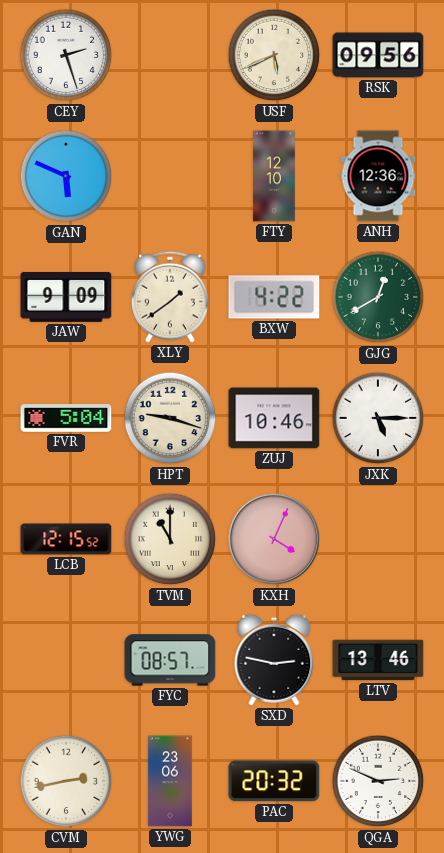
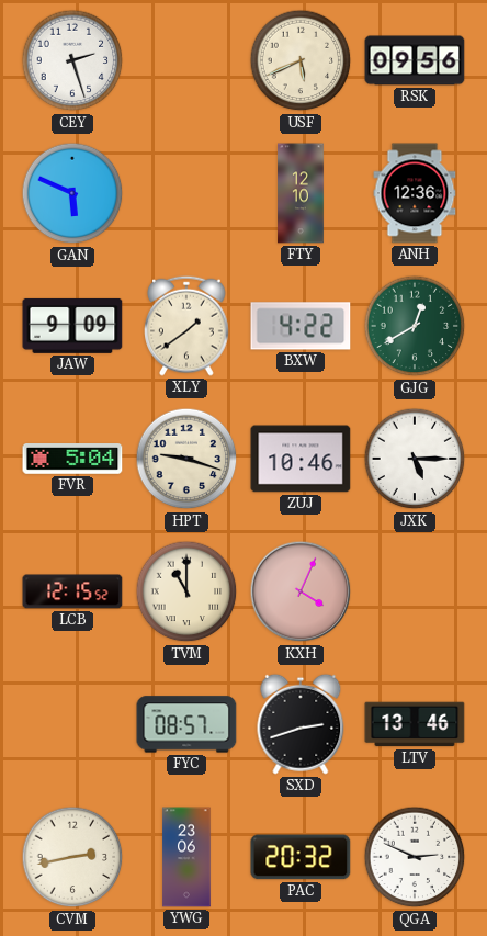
SXD: 2:47 -> 2:42 (301, 724)
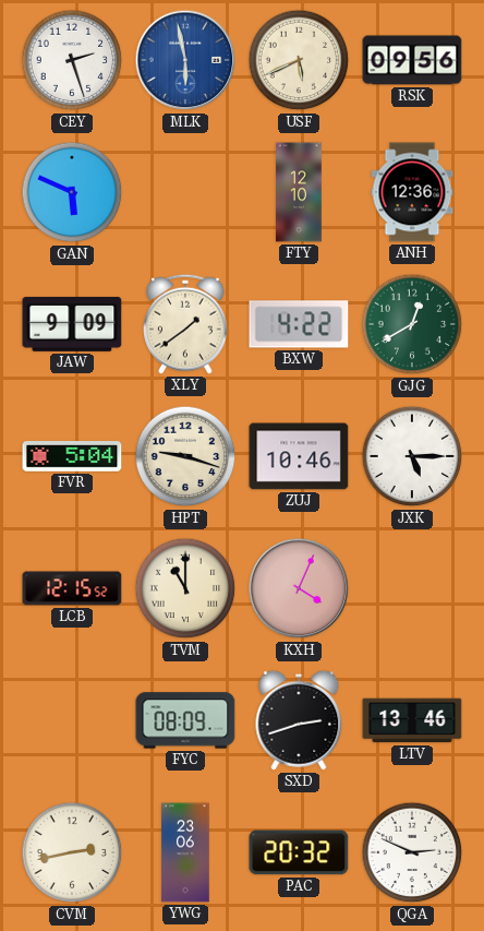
MLK: none -> 5:58 (185, 60)
FYC: 08:57 -> 08:09 (185, 720)
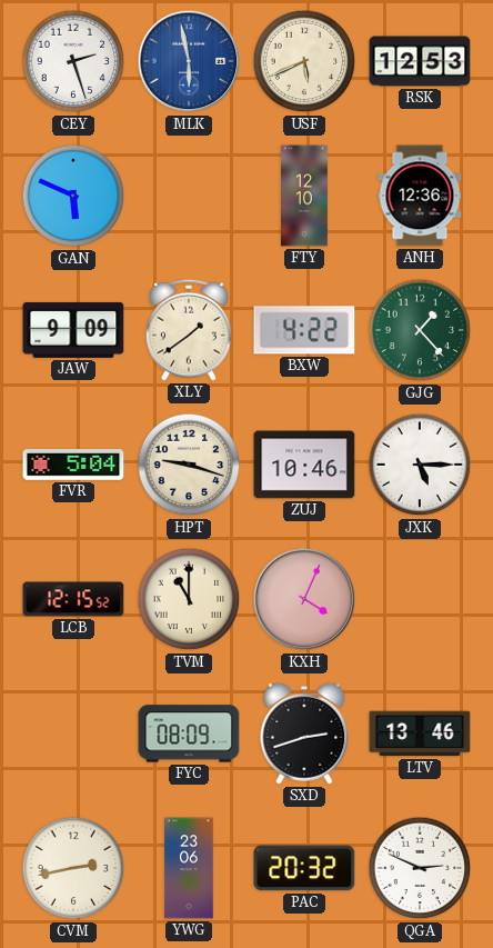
RSK: 09:56 -> 12:53 (420, 61)
GJG: 12:40 -> 1:23 (420, 330)
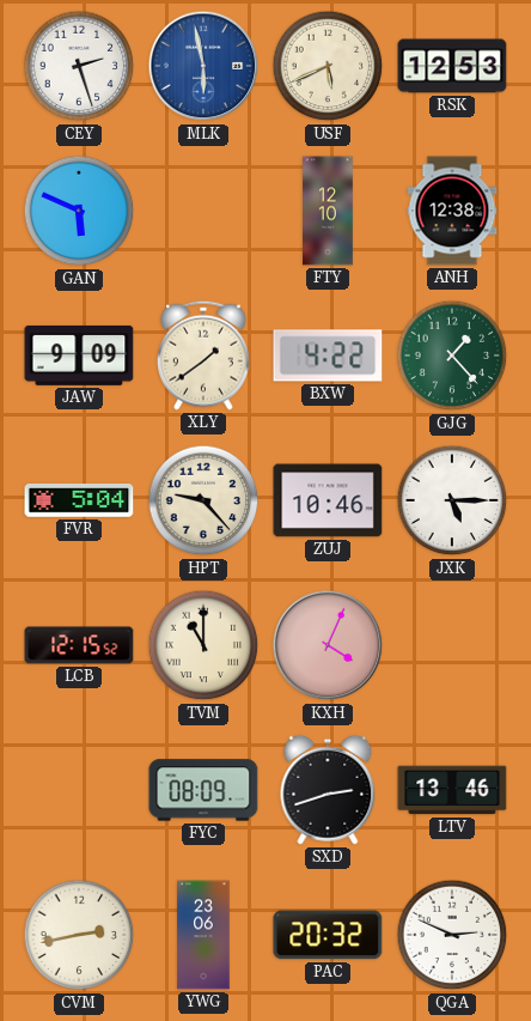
ANH: 12:36 -> 12:38 (452, 211)
HPT: 9:18 -> 9:23 (203, 500)
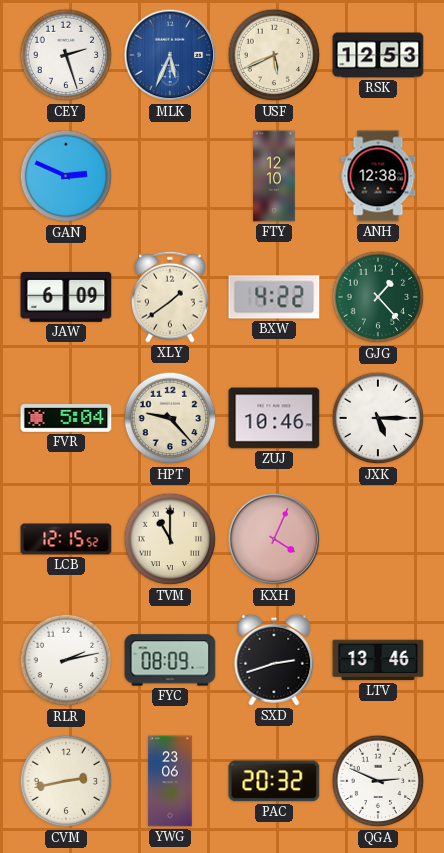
MLK: 5:58 -> 5:34 (170, 55)
GAN: 5:49 -> 2:49 (66, 176)
JAW: 9:09 -> 6:09 (66, 297)
RLR: none -> 2:13 (66, 660)
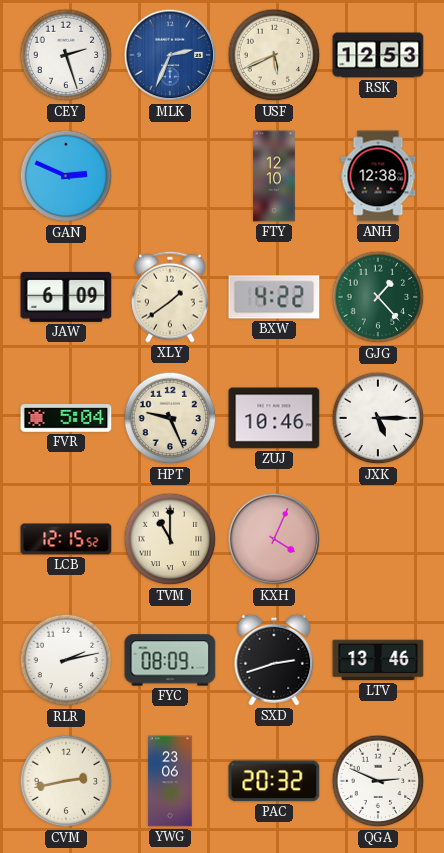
MLK: 5:34 -> 2:34 (170, 55)
HPT: 9:23 -> 9:26 (170, 418)
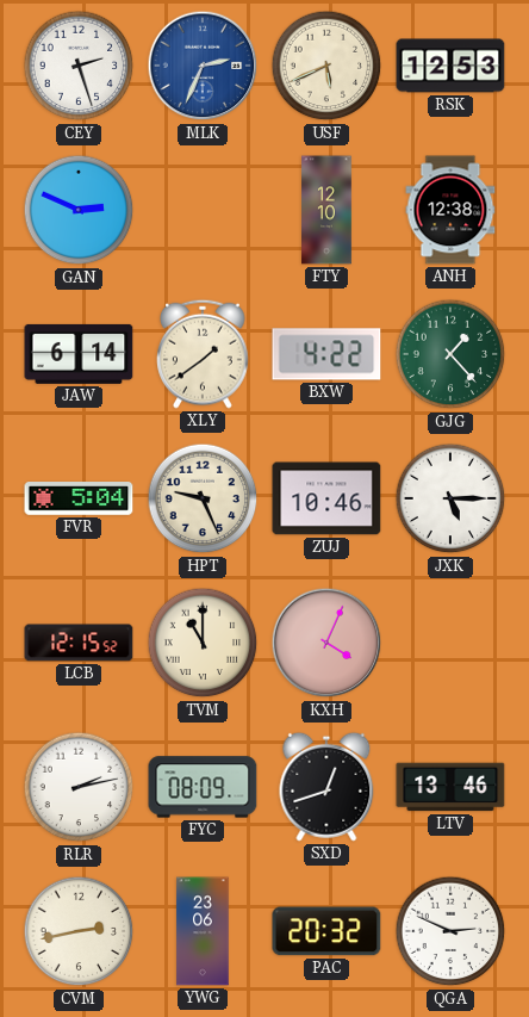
JAW: 6:09 -> 6:14 (79, 354)
SXD: 2:42 -> 12:42 (326, 787)
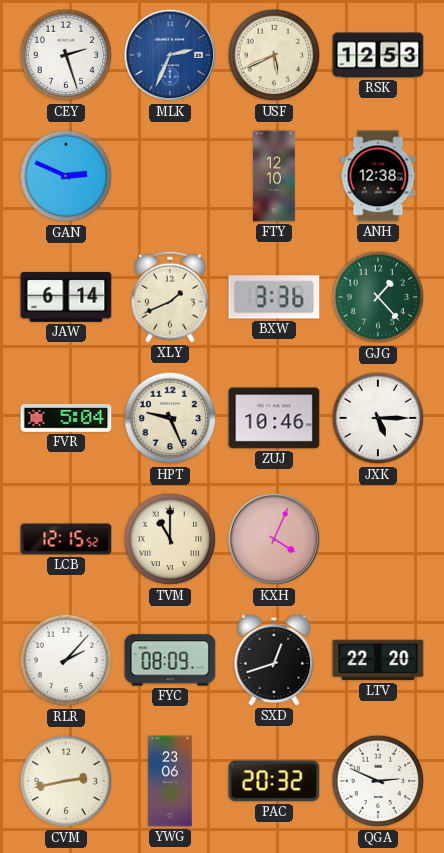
XLY: 1:39 -> 1:41 (170, 297)
BXW: 4:22 -> 3:36 (274, 297)
RLR: 2:13 -> 2:07 (66, 660)
LTV: 13:46 -> 22:20 (378, 660)
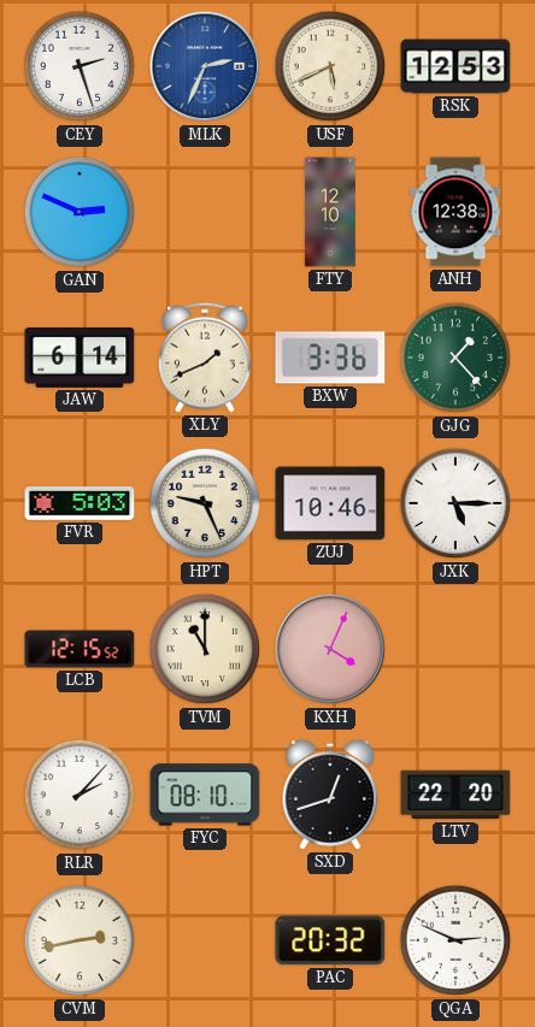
FVR: 5:04 -> 5:03 (80, 504)
FYC: 08:09 -> 08:10 (205, 795)
YWG: 23:06 -> none (170, 781)
